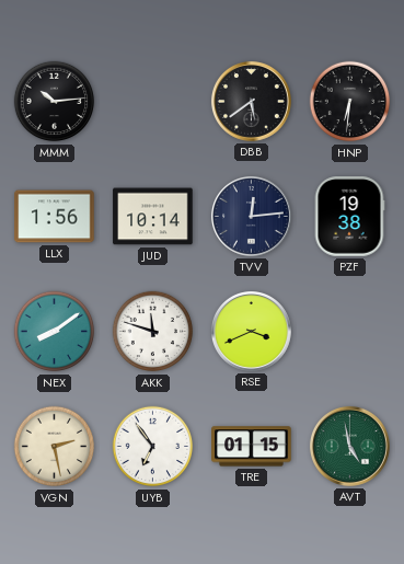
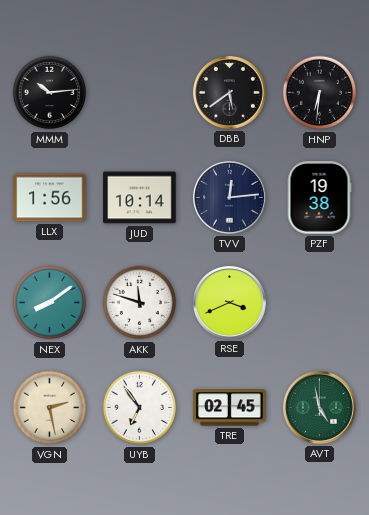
TRE: 01:15 -> 02:45 (230, 408)
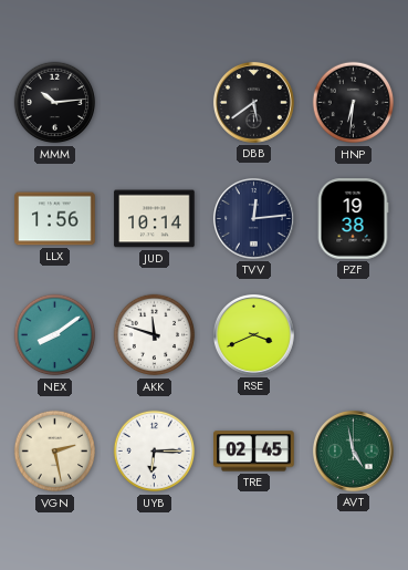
UYB: 6:54 -> 6:15 (155, 452)
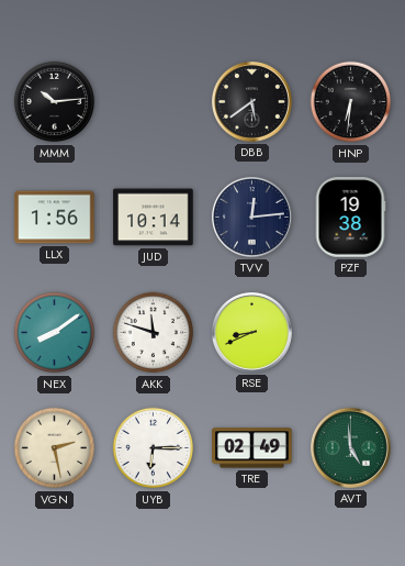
RSE: 3:41 -> 8:41 (252, 333)
TRE: 02:45 -> 02:49 (252, 448)
AVT: 4:58 -> 4:59 (351, 448)
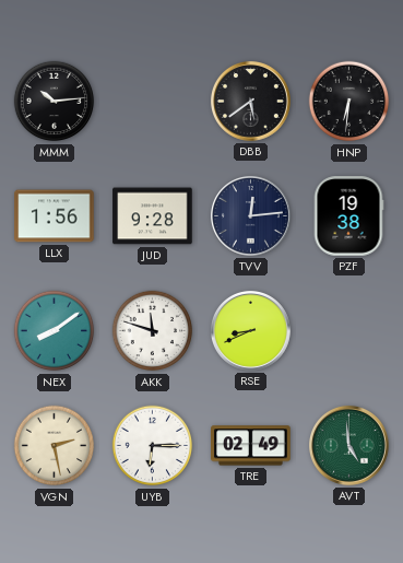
JUD: 10:14 -> 9:28 (153, 216)
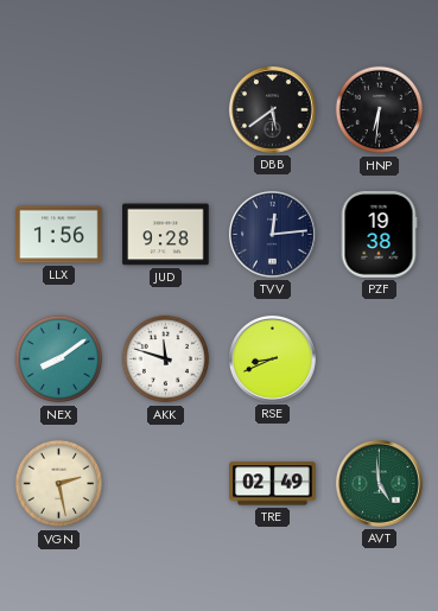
MMM: 10:14 -> none (55, 102)
UYB: 6:15 -> none (153, 446)
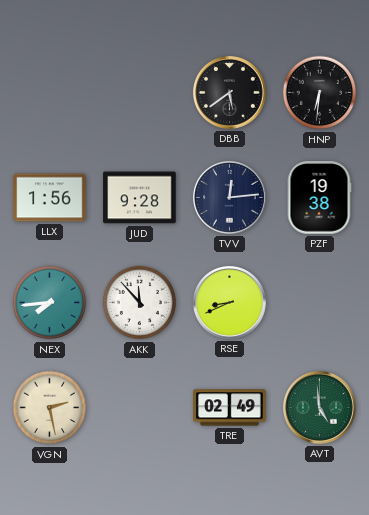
NEX: 8:09 -> 7:44 (50, 303)
AKK: 11:48 -> 11:53 (140, 303)
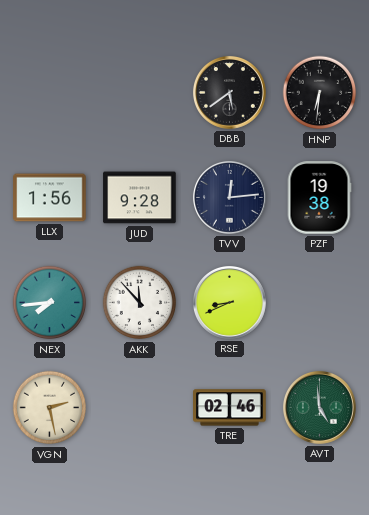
TRE: 02:49 -> 02:46 (230, 408)
